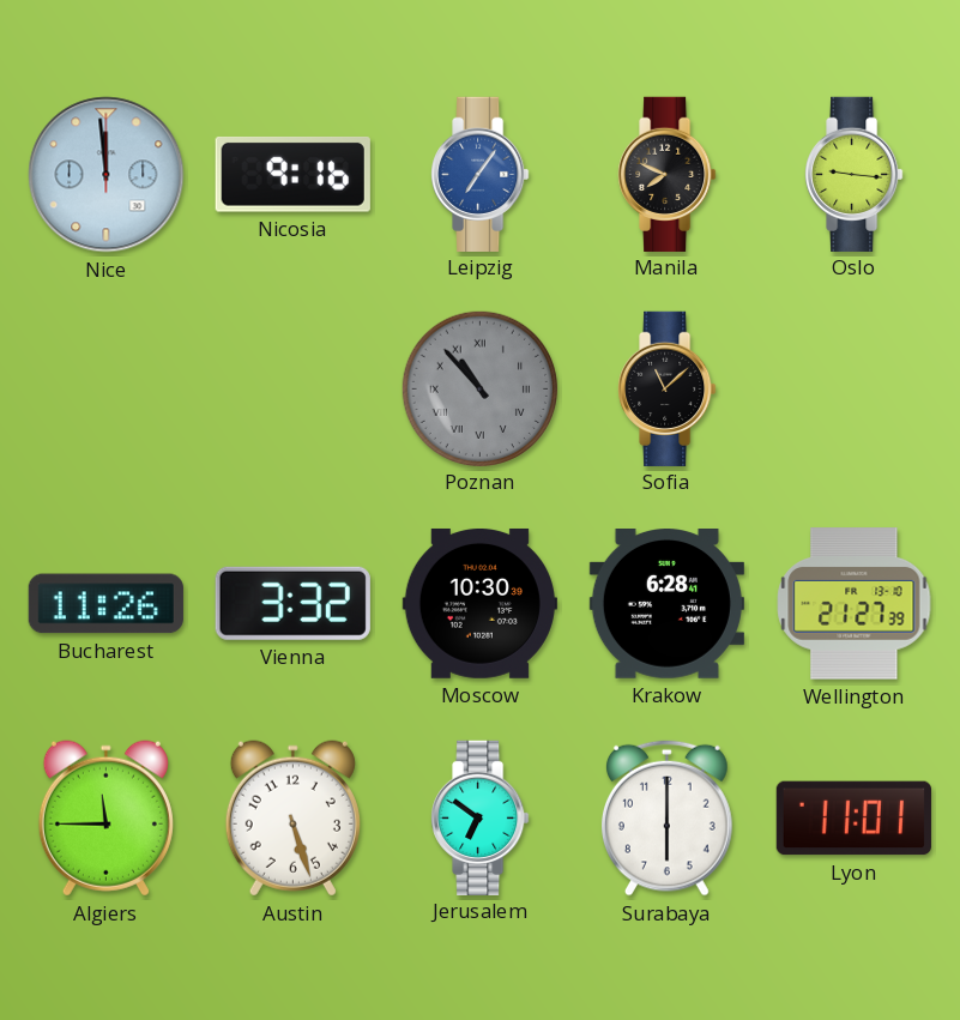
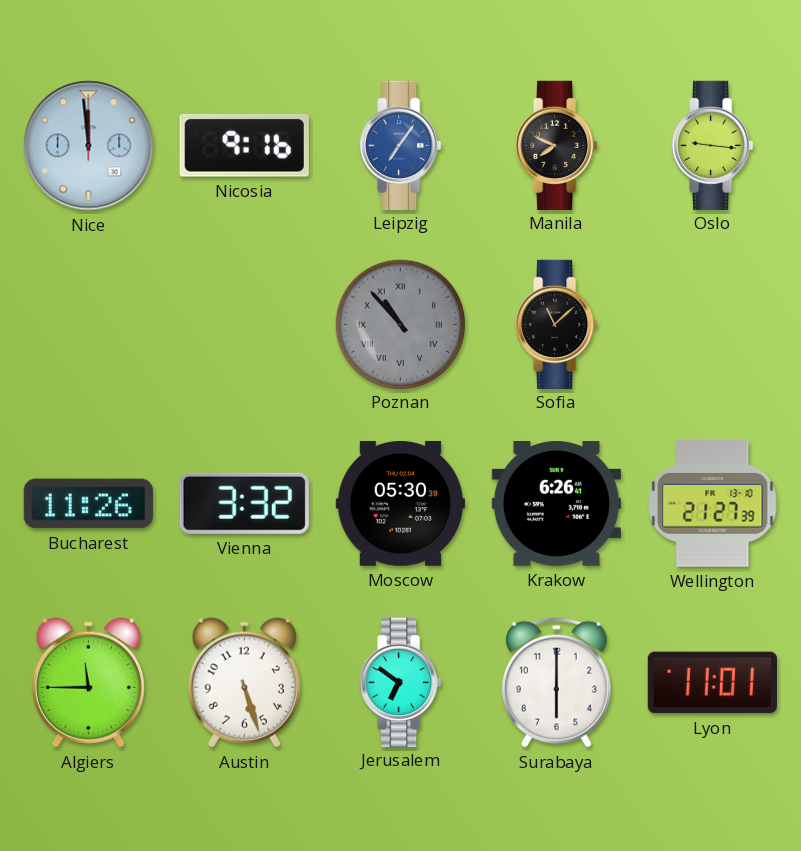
Moscow: 10:30 -> 05:30 (400, 503)
Krakow: 6:28 -> 6:26 (556, 504)
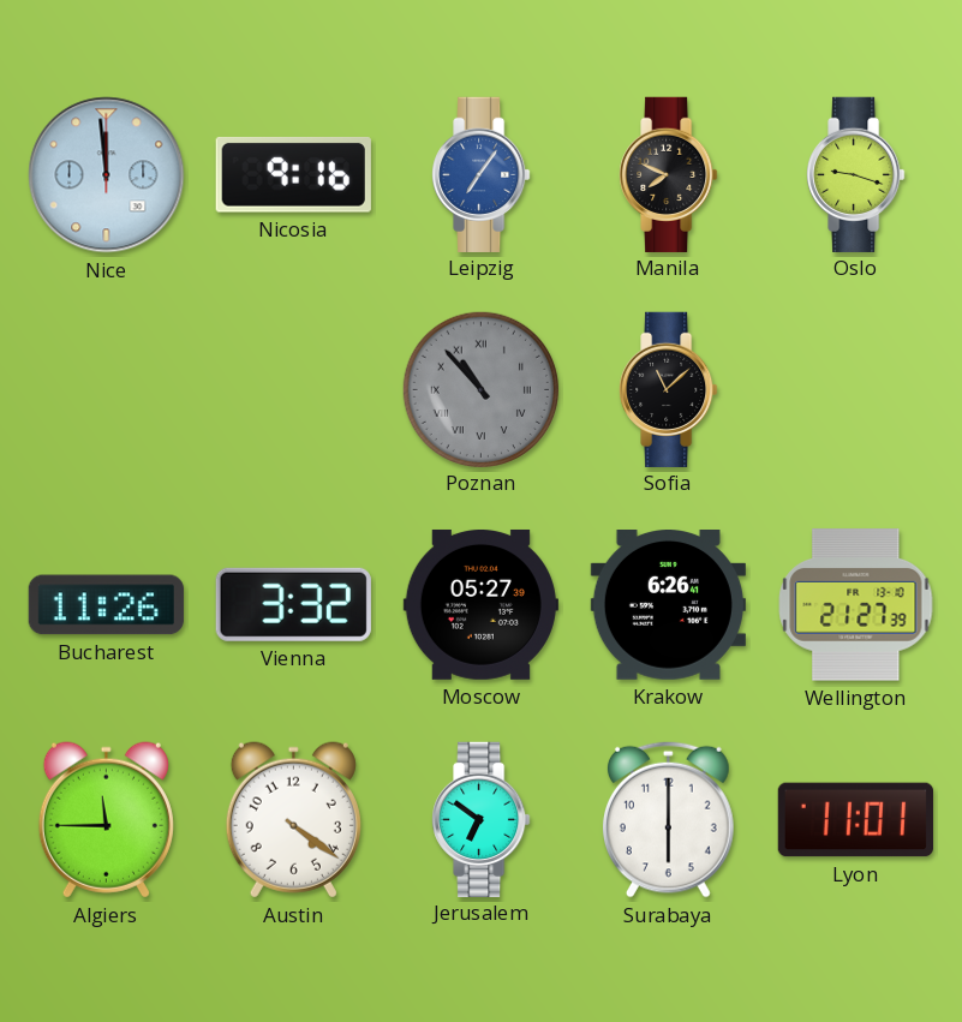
Oslo: 9:16 -> 9:18 (856, 174)
Moscow: 05:30 -> 05:27 (480, 604)
Austin: 5:27 -> 4:21 (293, 820)
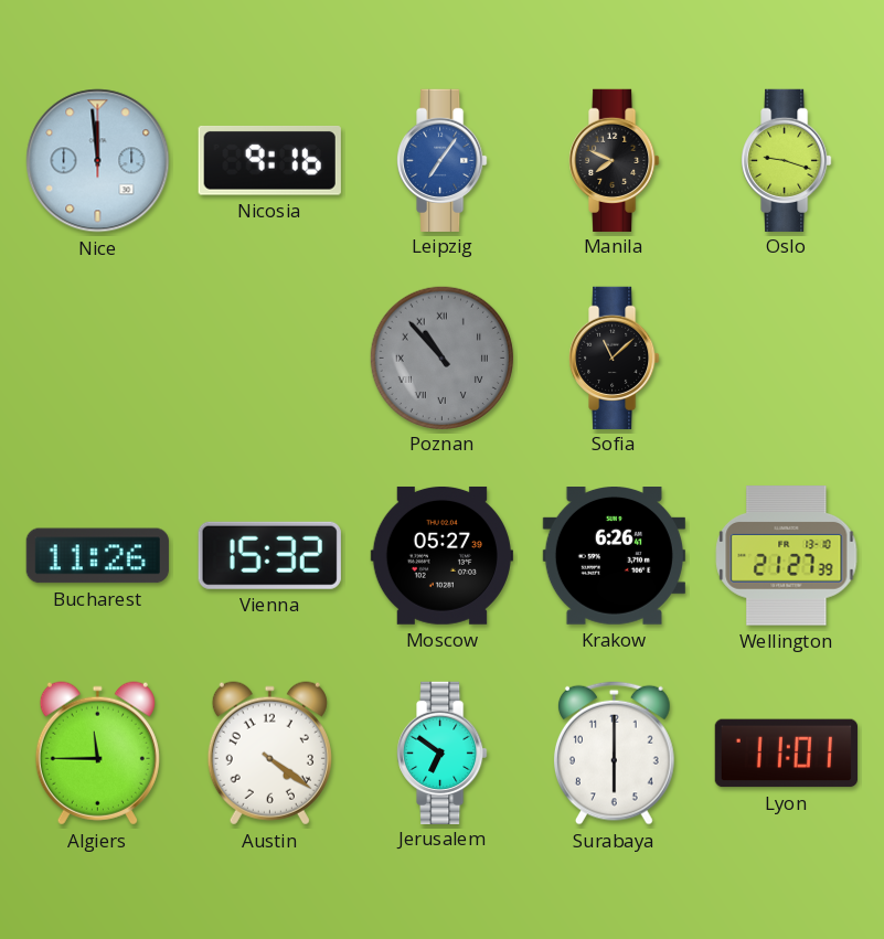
Vienna: 3:32 -> 15:32 (269, 555)
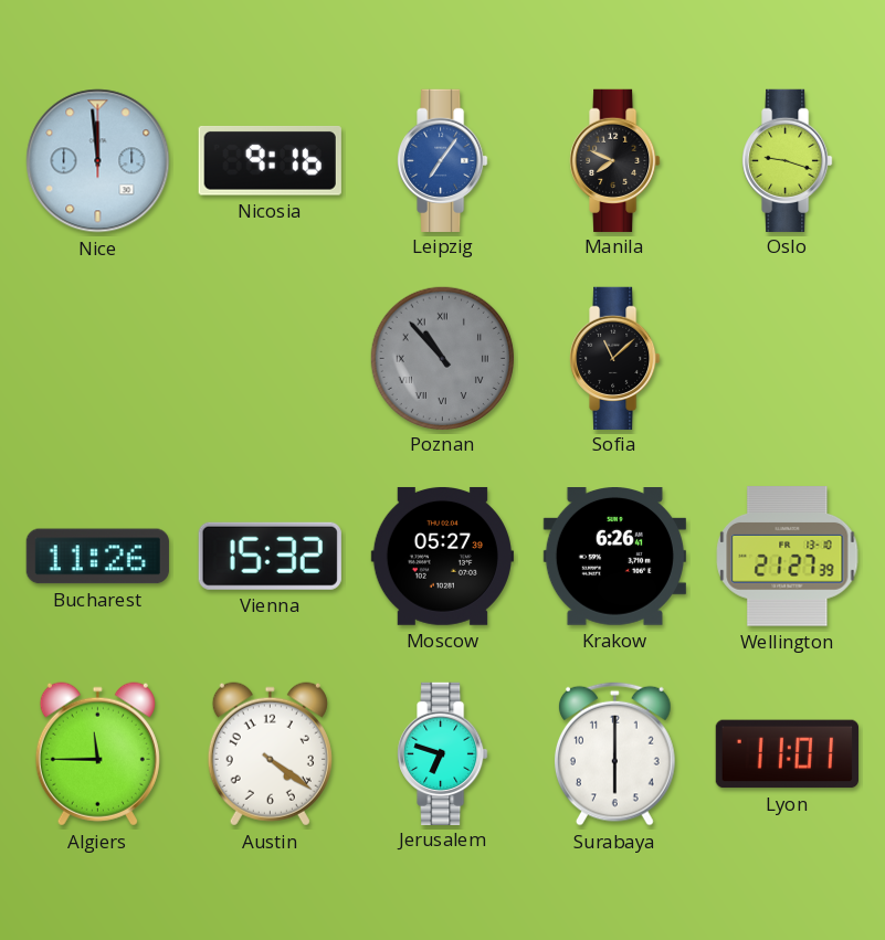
Jerusalem: 6:51 -> 6:48 (443, 753)
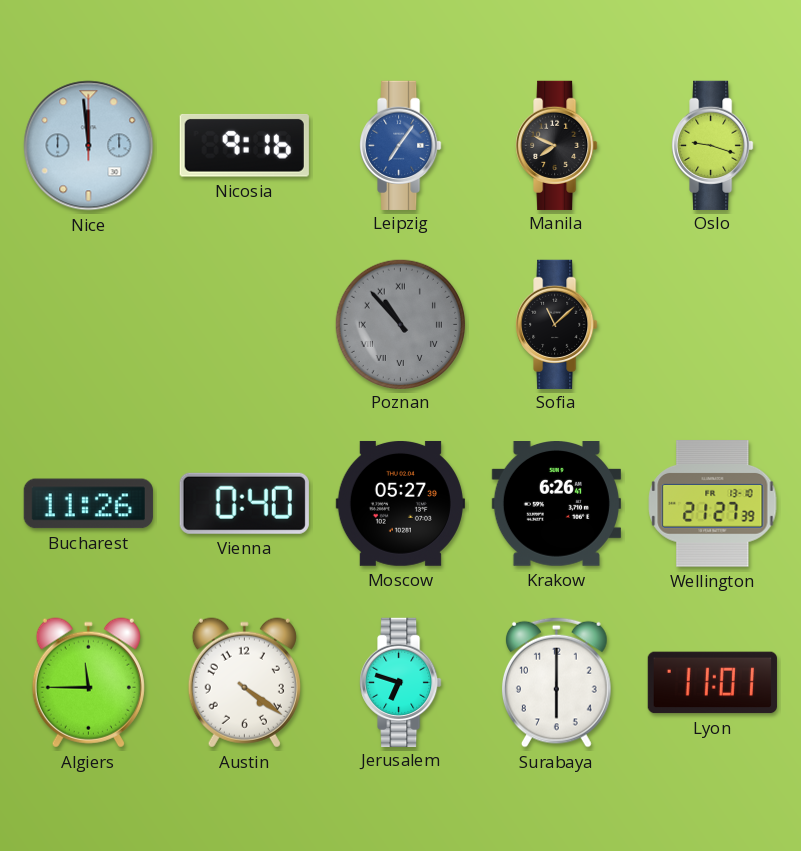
Vienna: 15:32 -> 0:40 (244, 503)
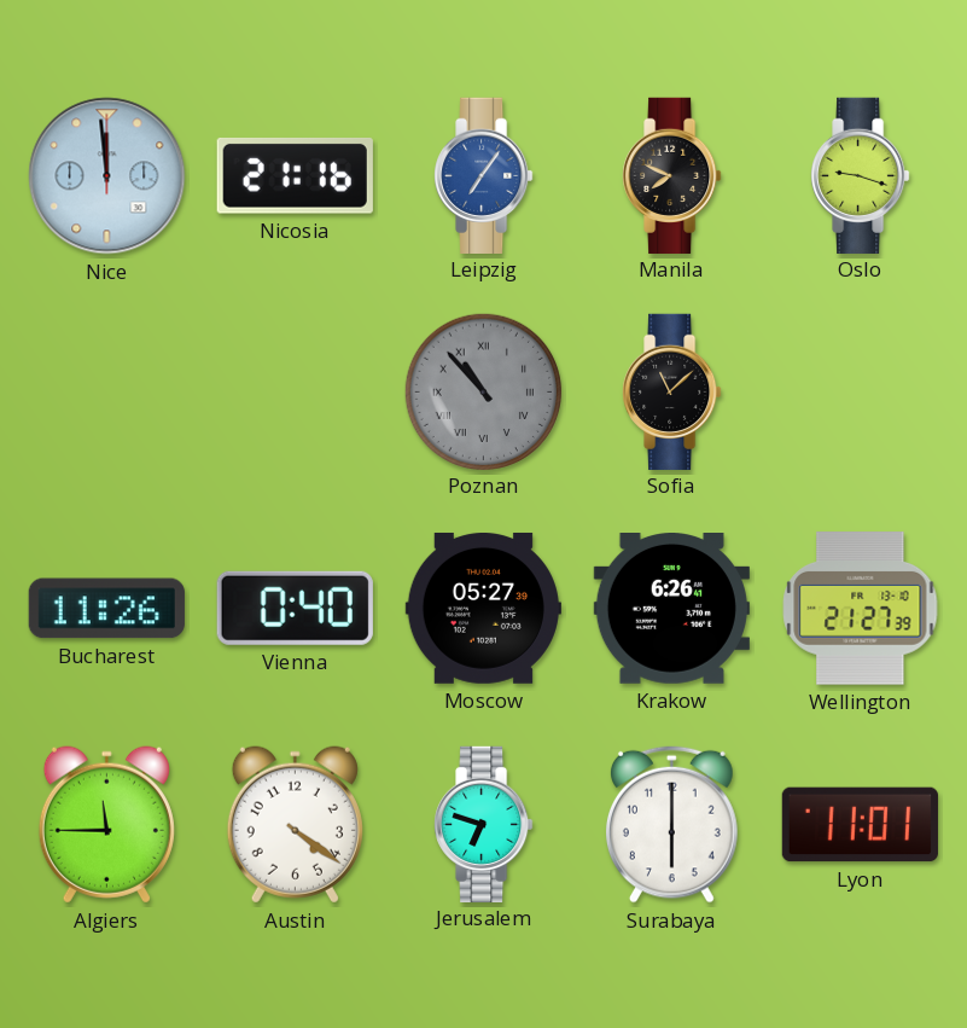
Nicosia: 9:16 -> 21:16 (295, 176)
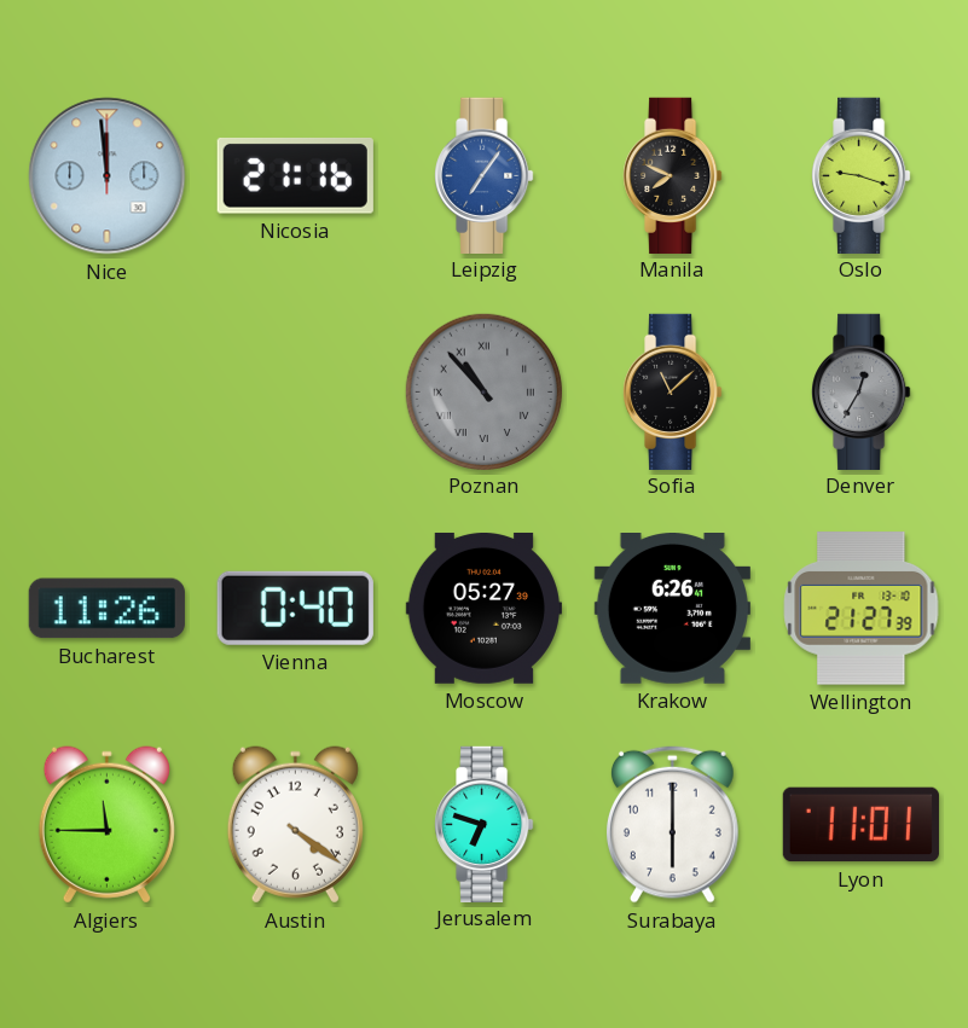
Denver: none -> 12:35 (862, 391)
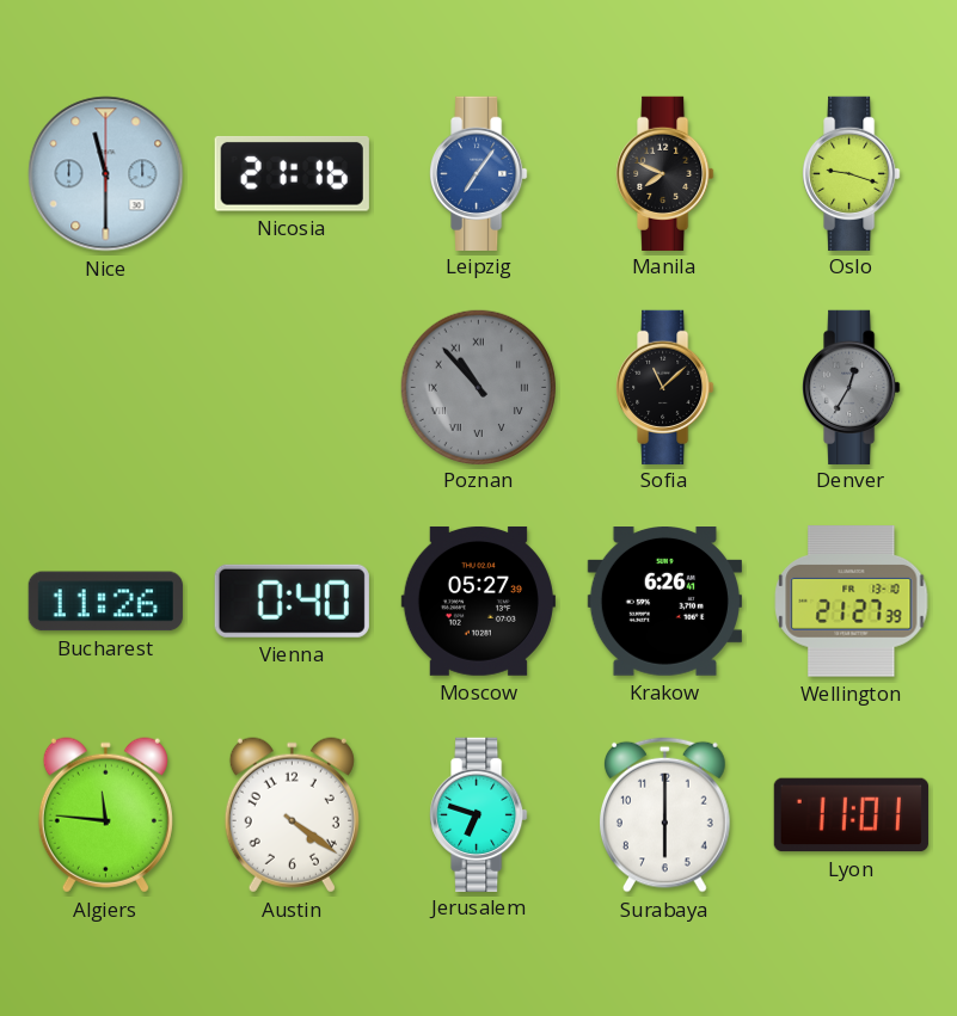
Nice: 11:59 -> 11:30 (106, 174)
Algiers: 11:45 -> 11:46 (105, 815)
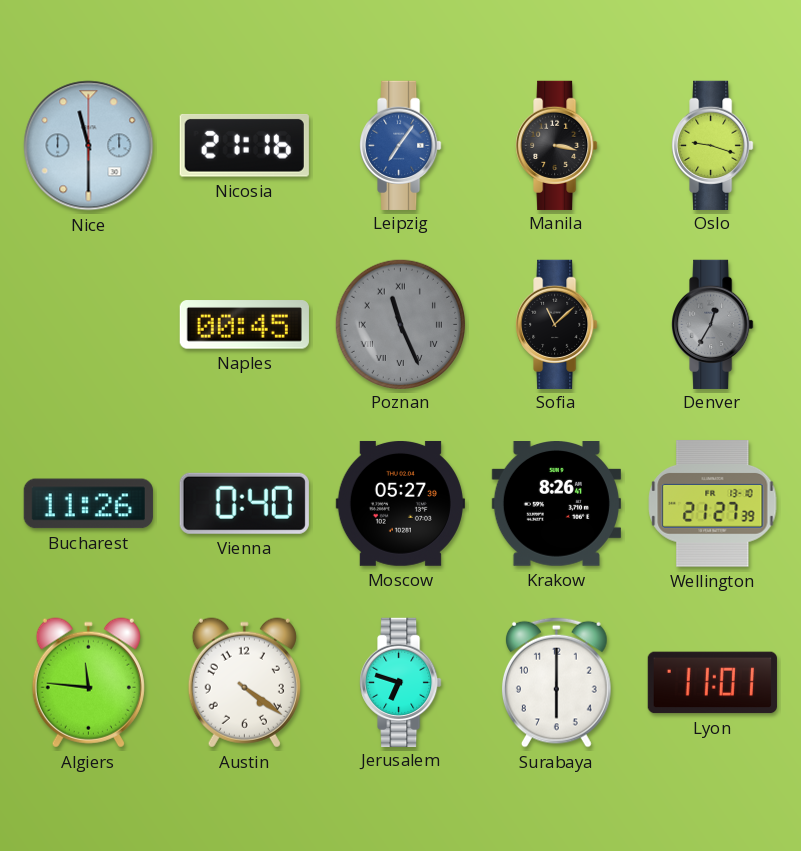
Manila: 7:49 -> 3:17 (557, 145)
Naples: none -> 00:45 (244, 325)
Poznan: 10:53 -> 11:26 (400, 324)
Krakow: 6:26 -> 8:26 (556, 504)
